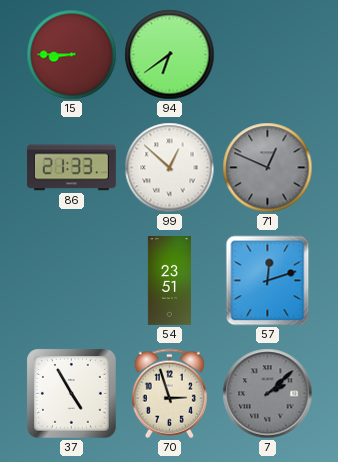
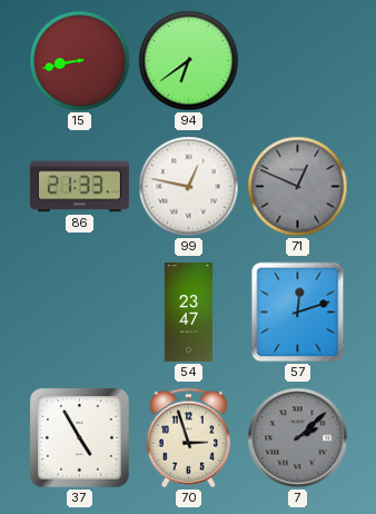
15: 8:45 -> 8:43 (80, 61)
99: 12:52 -> 12:47 (189, 187)
54: 23:51 -> 23:47 (188, 313)
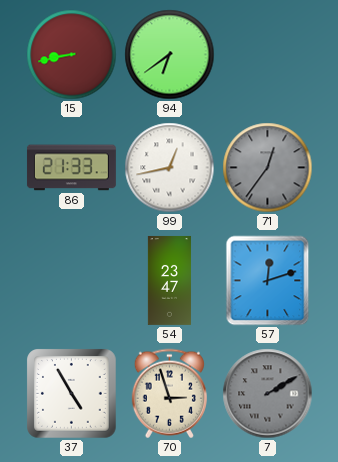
99: 12:47 -> 12:43 (170, 168)
71: 12:49 -> 12:36 (268, 168)
7: 2:08 -> 2:10 (268, 394)
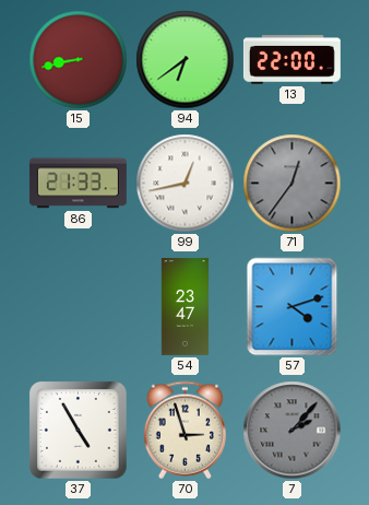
13: none -> 22:00 (291, 60)
57: 12:12 -> 4:12 (293, 307)
7: 2:10 -> 2:07 (293, 431)
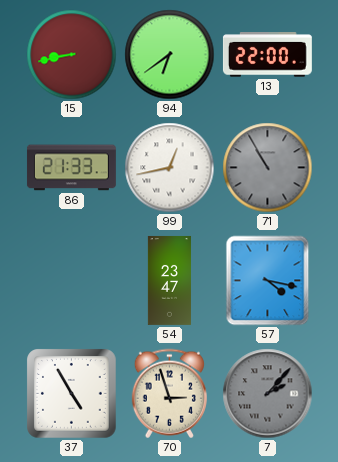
71: 12:36 -> 10:55 (268, 168)
57: 4:12 -> 4:17 (268, 281)
